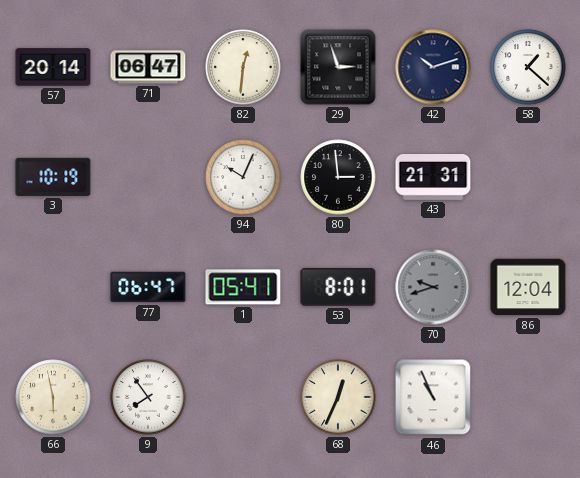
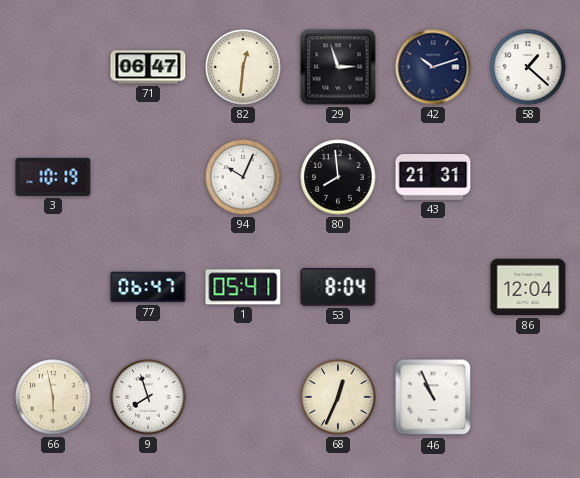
57: 20:14 -> none (53, 67)
80: 2:59 -> 7:59 (338, 177)
53: 8:01 -> 8:04 (338, 288)
70: 9:42 -> none (433, 287)
9: 7:54 -> 7:57 (148, 397)
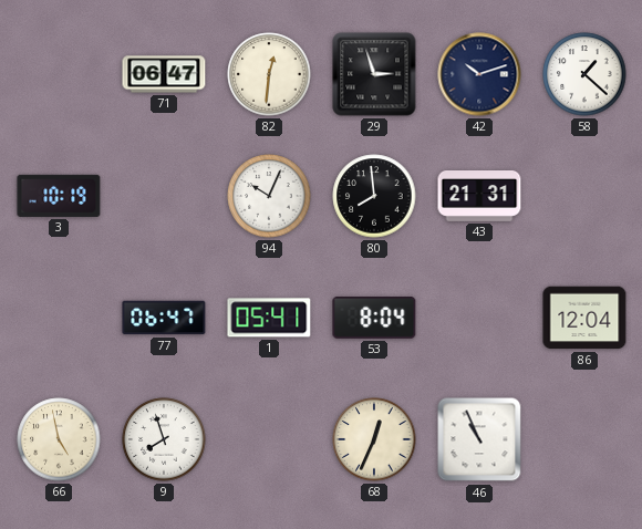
66: 5:58 -> 4:58 (59, 439)
